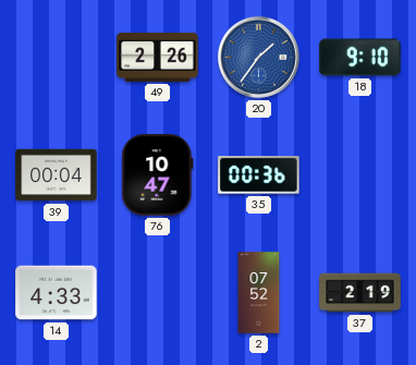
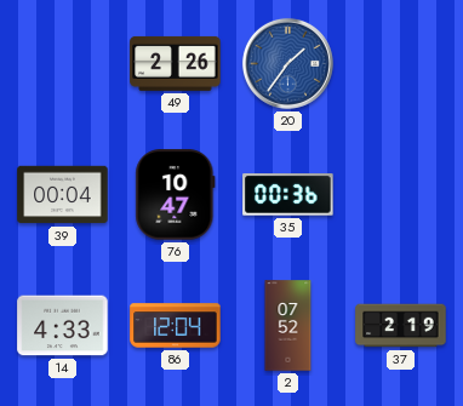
18: 9:10 -> none (360, 58)
86: none -> 12:04 (176, 326)
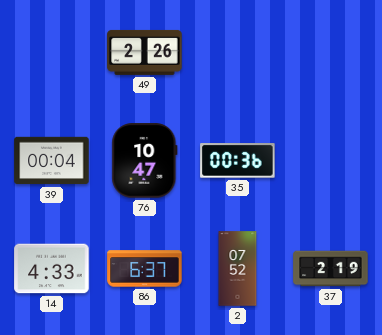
20: 1:36 -> none (287, 63)
86: 12:04 -> 6:37 (145, 269)
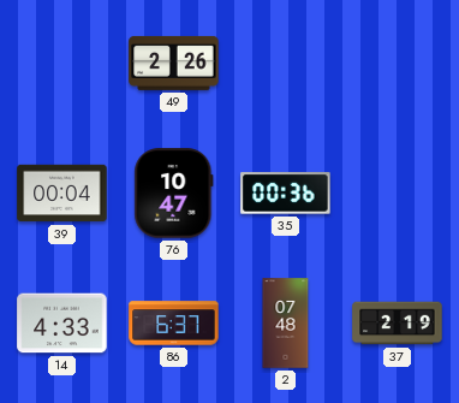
2: 07:52 -> 07:48 (286, 324)
